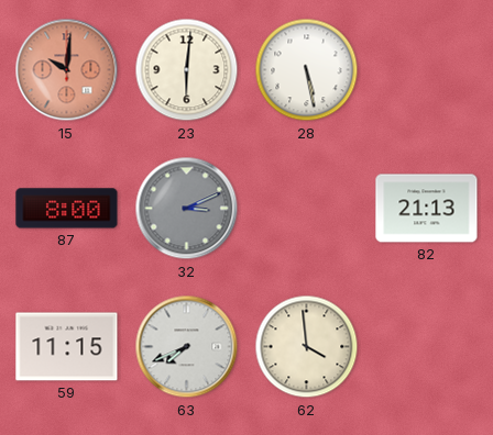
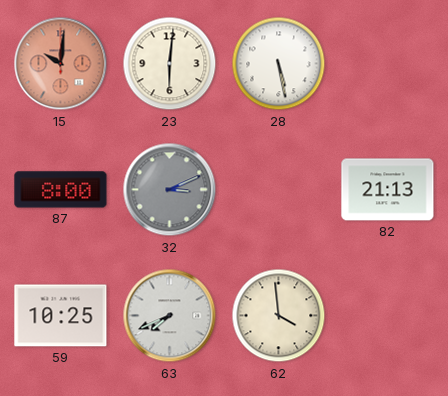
59: 11:15 -> 10:25 (61, 316)
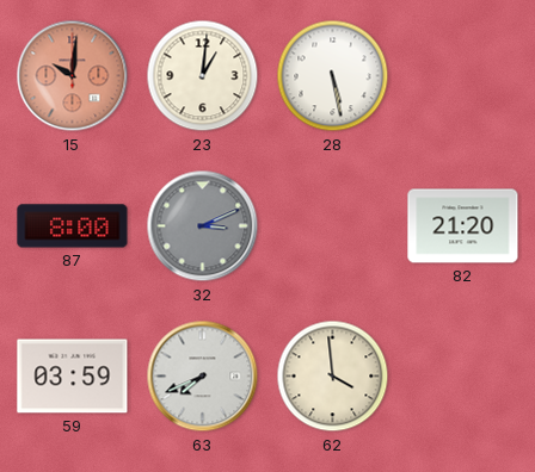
23: 6:01 -> 1:01 (203, 76)
82: 21:13 -> 21:20 (463, 226)
59: 10:25 -> 03:59 (73, 377)
